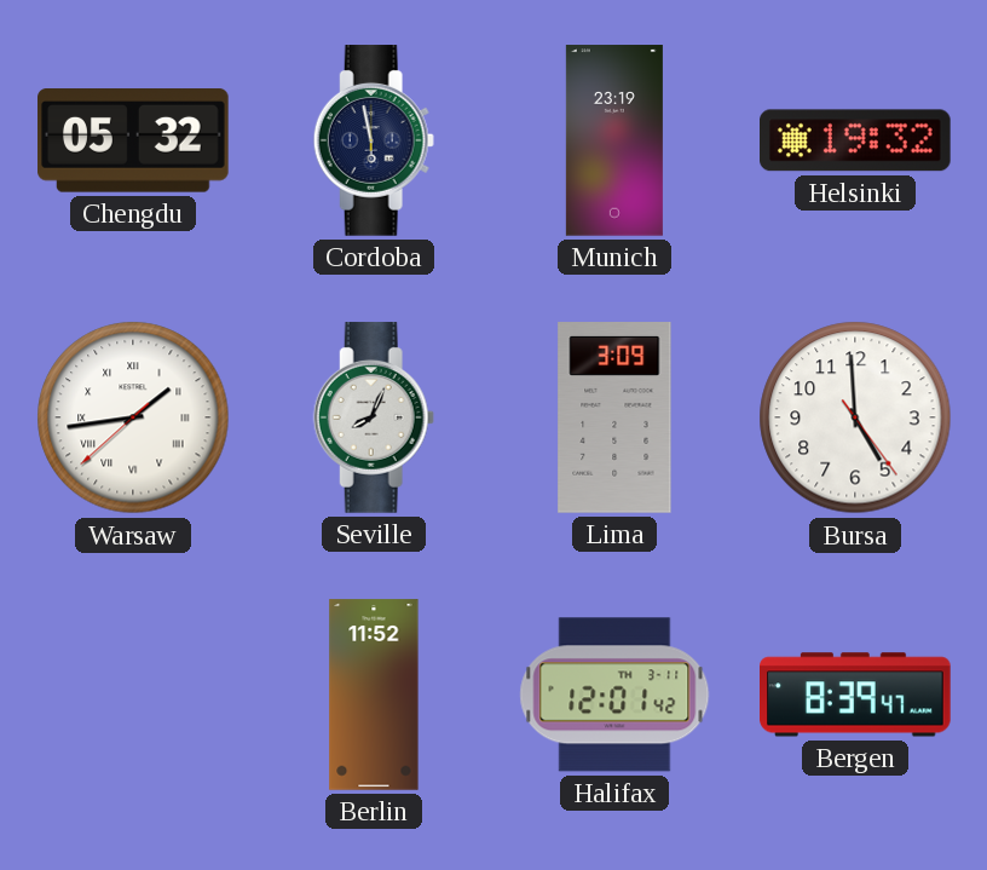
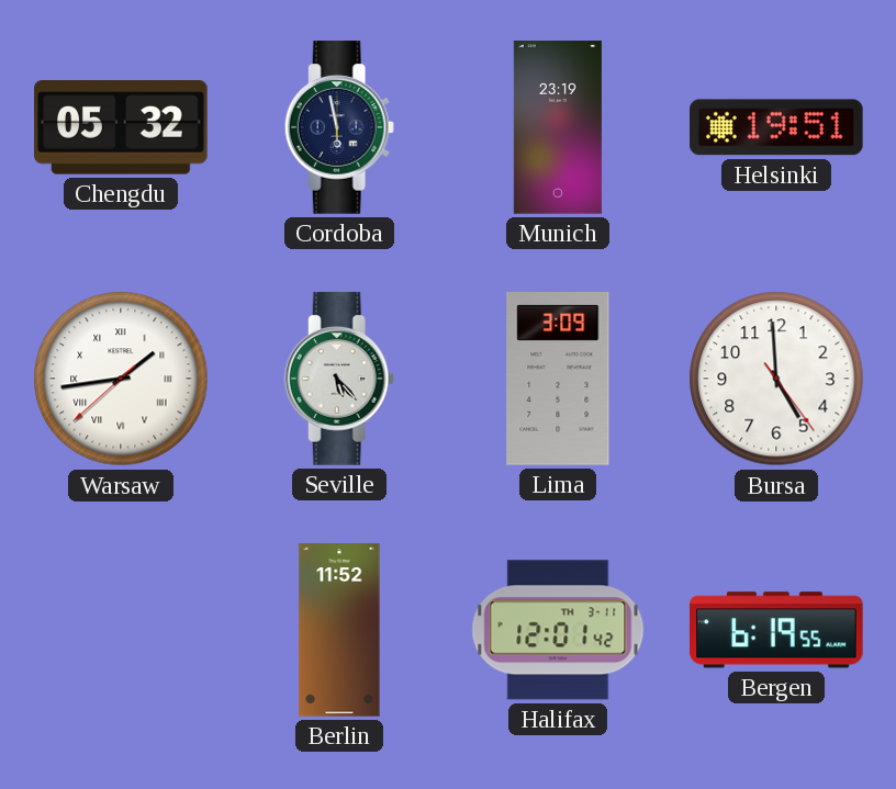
Helsinki: 19:32 -> 19:51 (777, 127)
Seville: 8:04 -> 5:23 (339, 379)
Bergen: 8:39 -> 6:19 (776, 630)
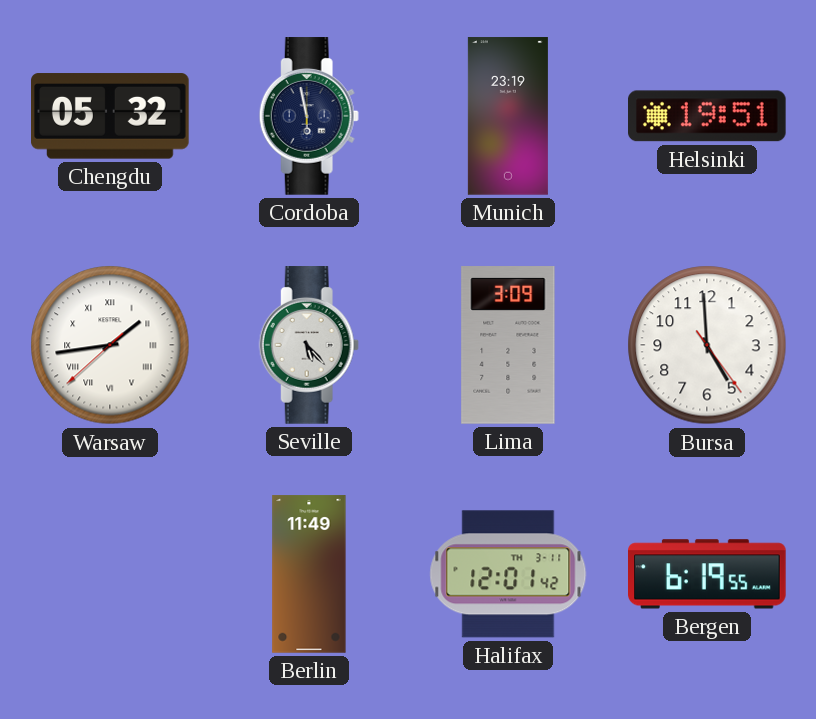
Berlin: 11:52 -> 11:49 (309, 574)
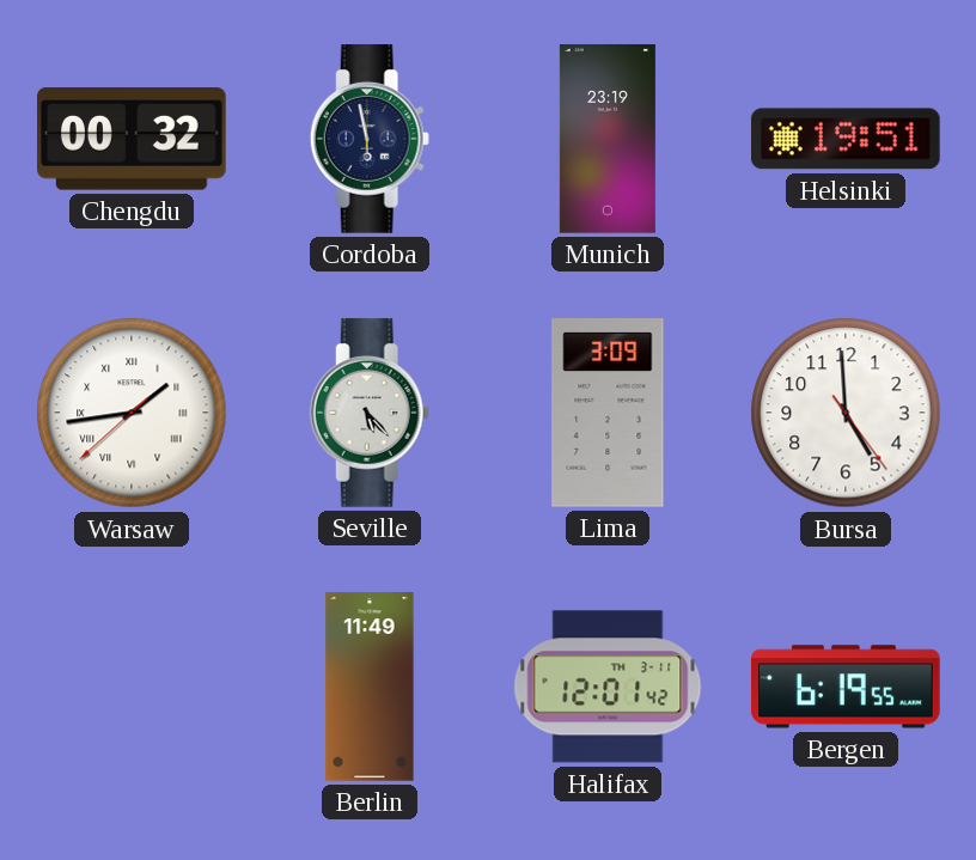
Chengdu: 05:32 -> 00:32 (133, 139)
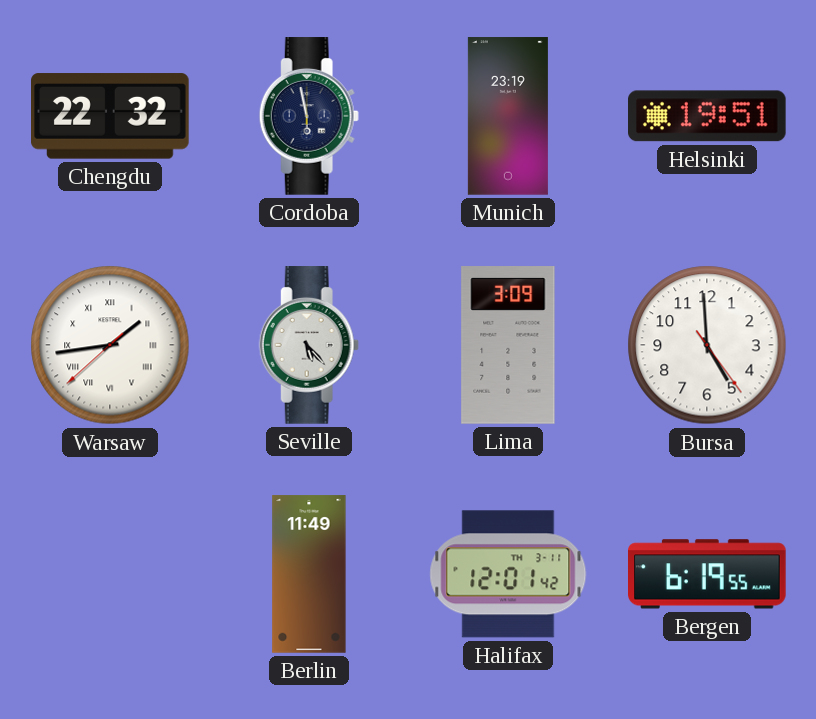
Chengdu: 00:32 -> 22:32 (111, 116)
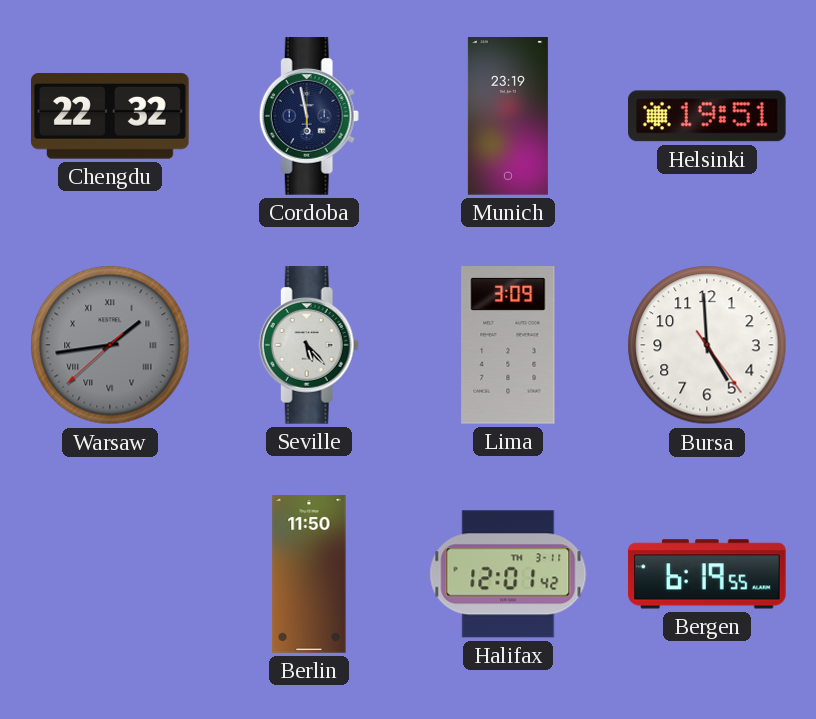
Warsaw dial: white -> grey (110, 345)
Berlin: 11:49 -> 11:50 (309, 574)
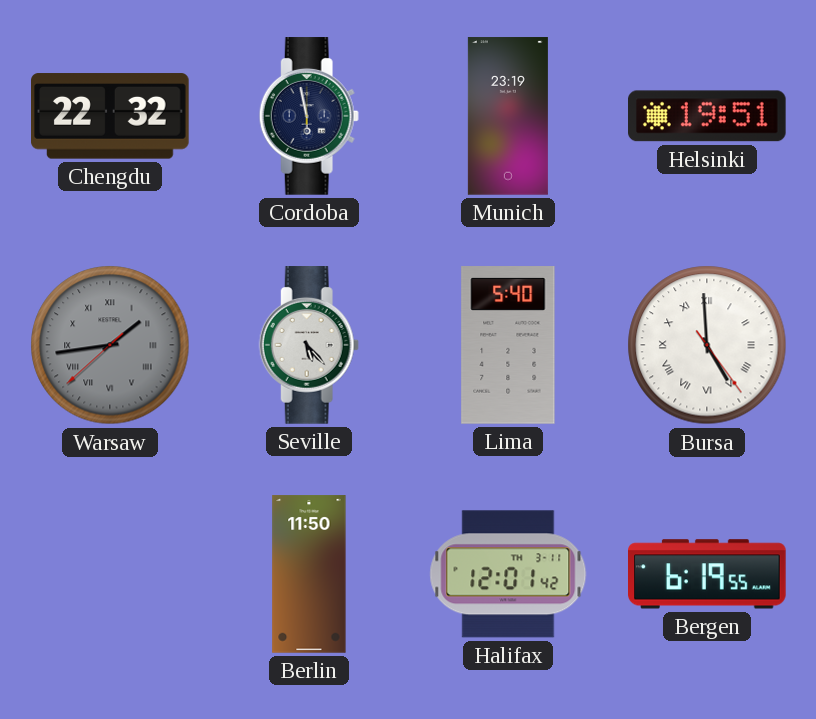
Lima: 3:09 -> 5:40 (508, 345)
Bursa numerals: Arabic -> Roman (707, 345)
